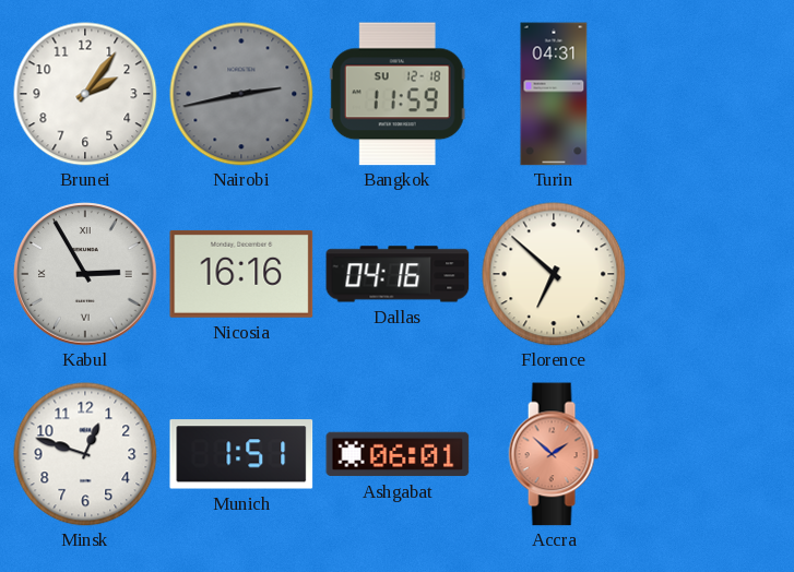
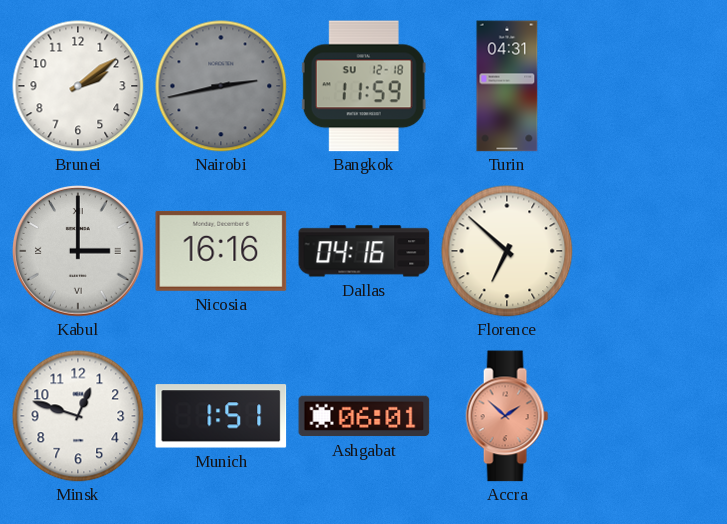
Brunei: 2:06 -> 2:09 (78, 86)
Kabul: 2:55 -> 3:00 (78, 251)
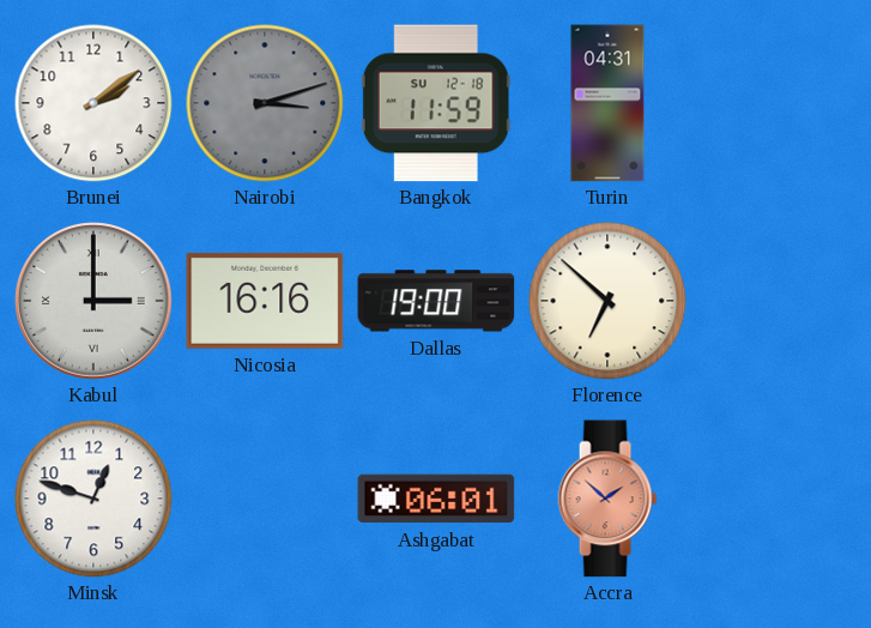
Nairobi: 2:43 -> 3:12 (265, 103)
Dallas: 04:16 -> 19:00 (436, 301)
Munich: 1:51 -> none (221, 416)
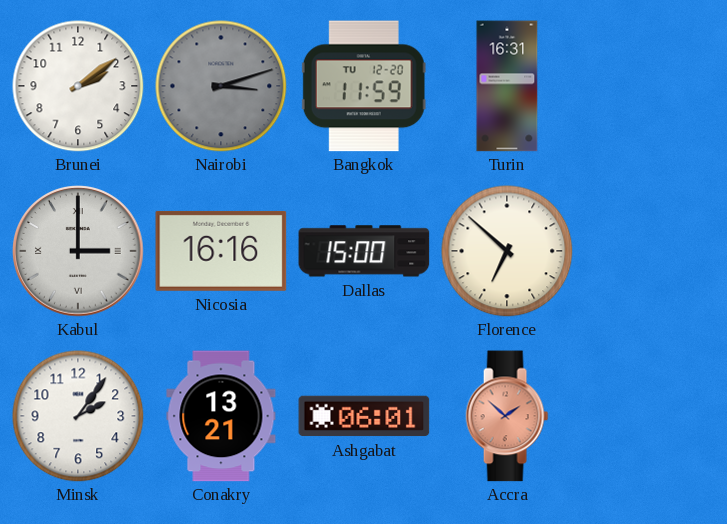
Bangkok date: SU 12-18 -> TU 12-20 (364, 86)
Turin: 04:31 -> 16:31 (507, 86)
Dallas: 19:00 -> 15:00 (364, 251)
Minsk: 12:48 -> 2:06 (78, 416)
Conakry: none -> 13:21 (221, 416)
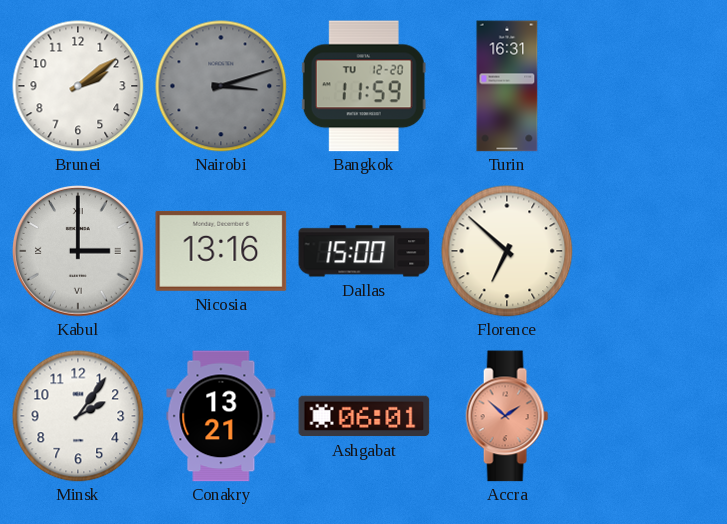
Nicosia: 16:16 -> 13:16 (221, 251)
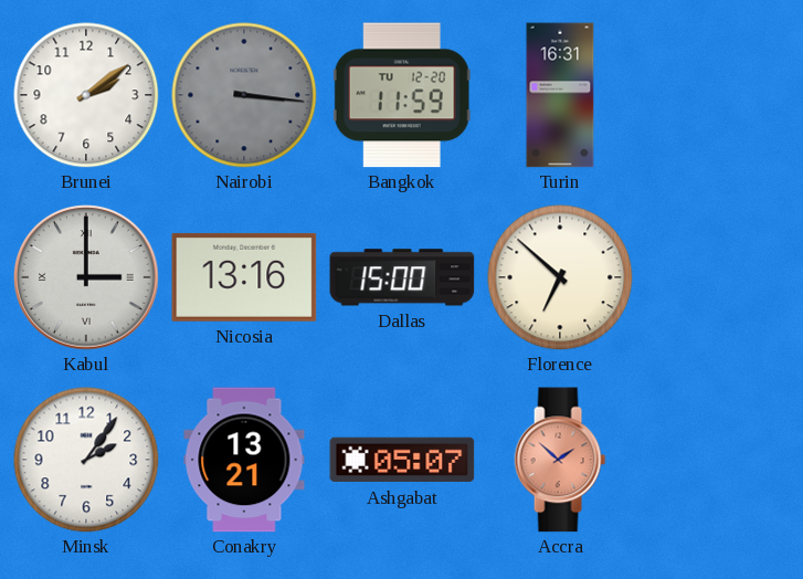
Nairobi: 3:12 -> 3:16 (244, 95)
Ashgabat: 06:01 -> 05:07 (402, 460)
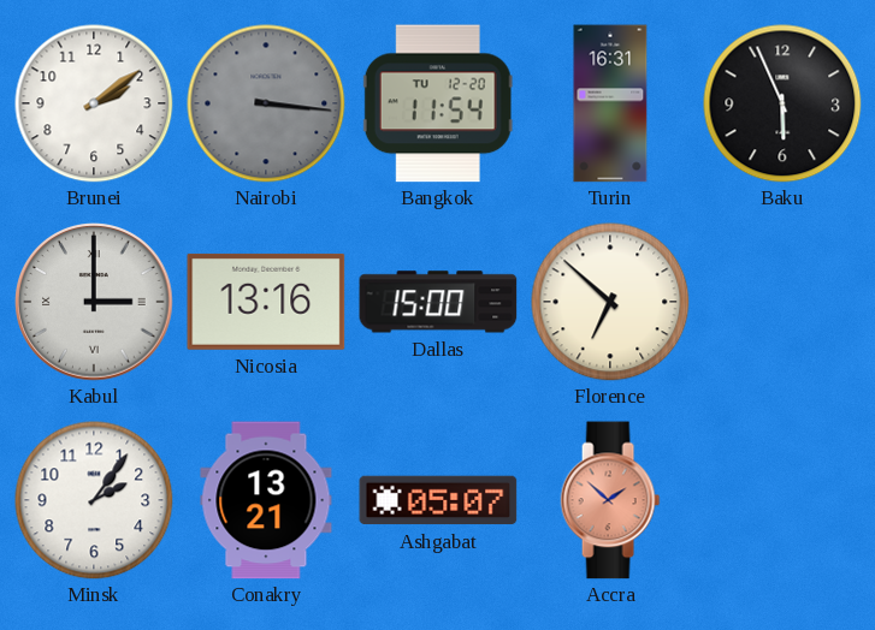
Bangkok: 11:59 -> 11:54 (438, 103)
Baku: none -> 5:56 (782, 103)
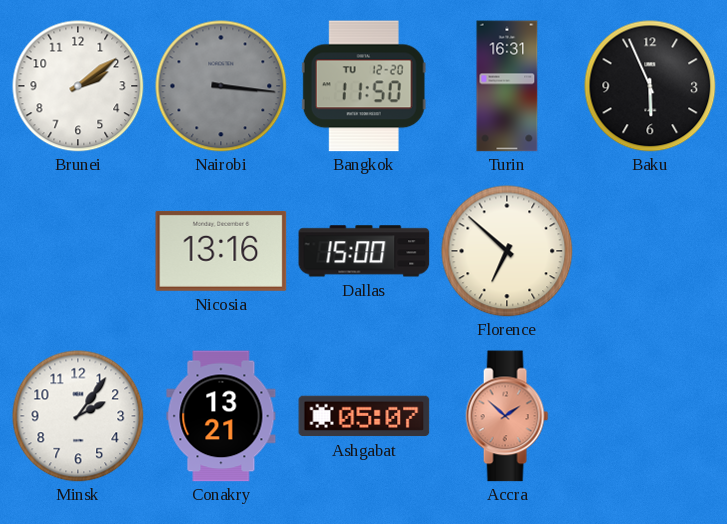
Bangkok: 11:54 -> 11:50 (364, 86)
Kabul: 3:00 -> none (94, 302)
